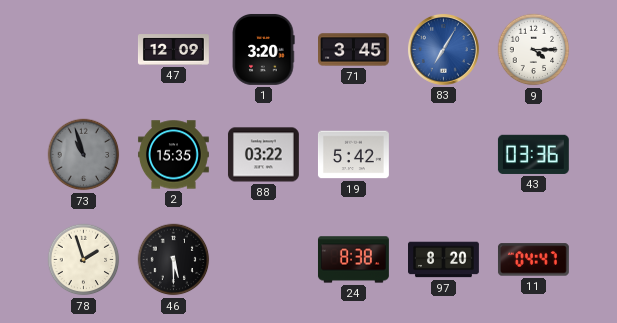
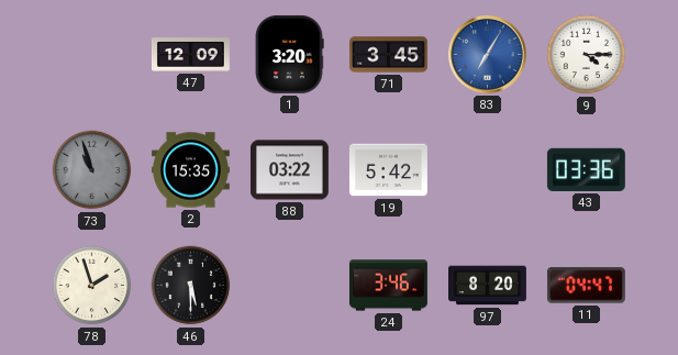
24: 8:38 -> 3:46 (389, 286)
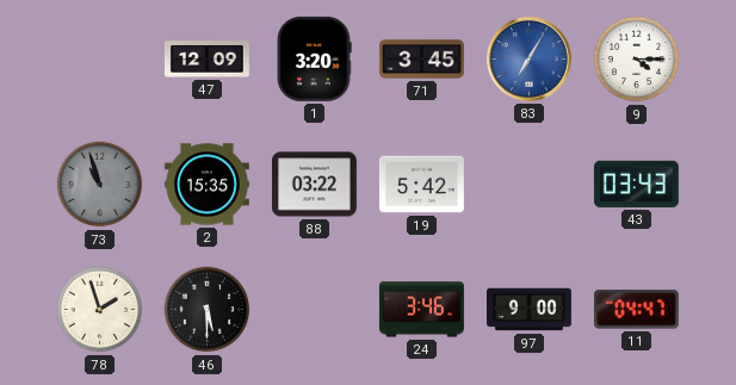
43: 03:36 -> 03:43 (636, 184)
97: 8:20 -> 9:00 (530, 310)
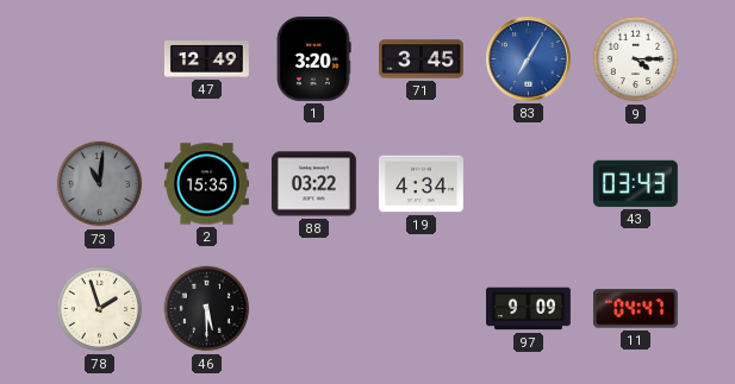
47: 12:09 -> 12:49 (207, 59)
73: 10:57 -> 11:01 (100, 184)
19: 5:42 -> 4:34 (422, 184)
24: 3:46 -> none (422, 310)
97: 9:00 -> 9:09 (529, 309)
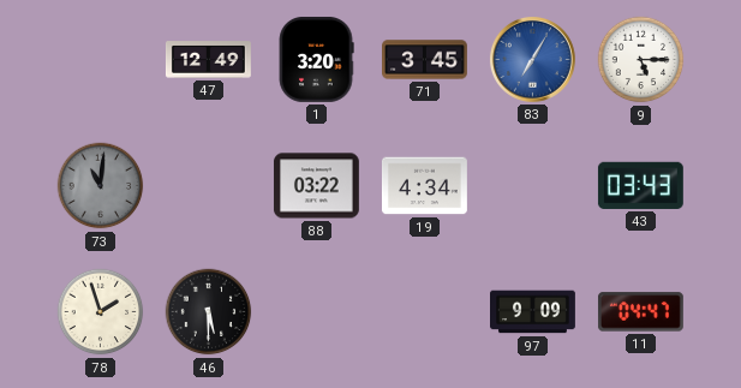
9: 4:15 -> 5:15 (641, 60)
2: 15:35 -> none (207, 184)
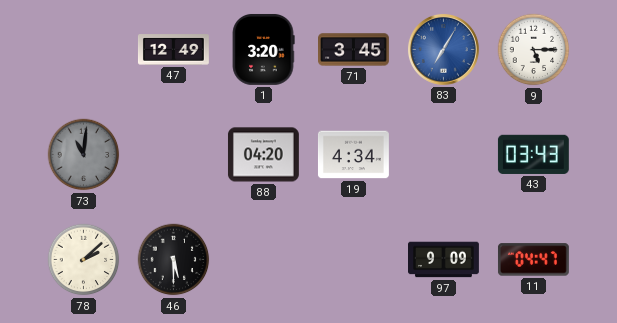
88: 03:22 -> 04:20 (263, 155)
78: 1:57 -> 2:08 (84, 260)
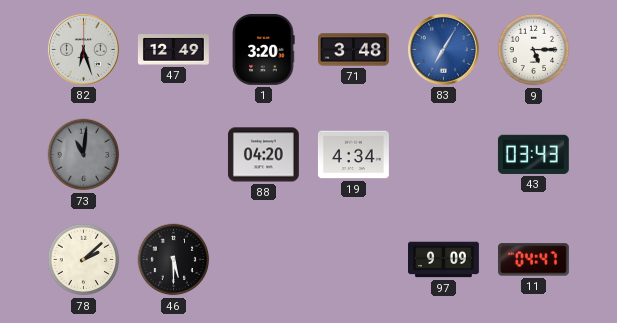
82: none -> 6:27 (83, 49)
71: 3:45 -> 3:48 (354, 50)
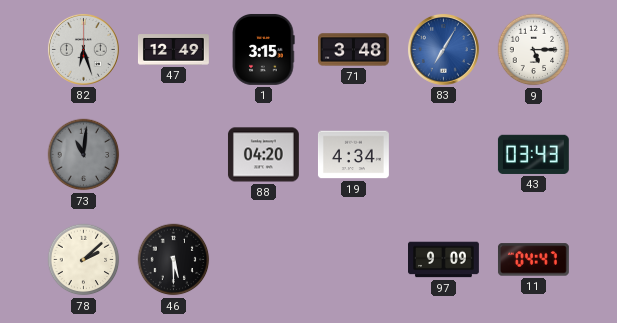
1: 3:20 -> 3:15 (263, 49)
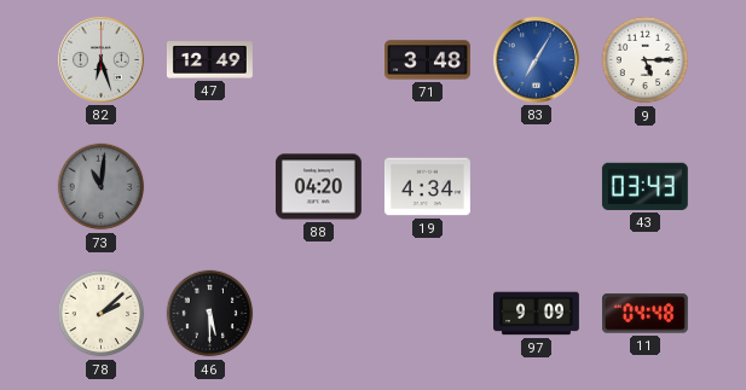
1: 3:15 -> none (263, 49)
11: 04:47 -> 04:48 (644, 314)
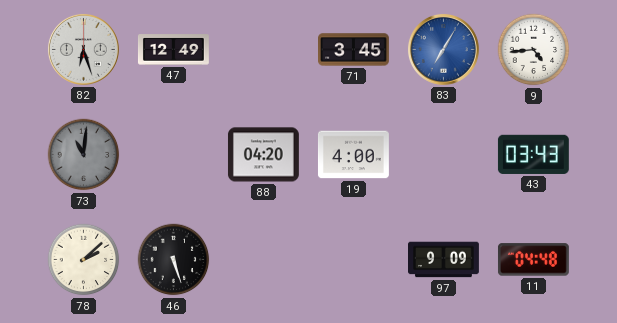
71: 3:48 -> 3:45 (354, 50)
9: 5:15 -> 4:44 (534, 50)
19: 4:34 -> 4:00 (354, 155)
46: 5:30 -> 5:27 (174, 260)
